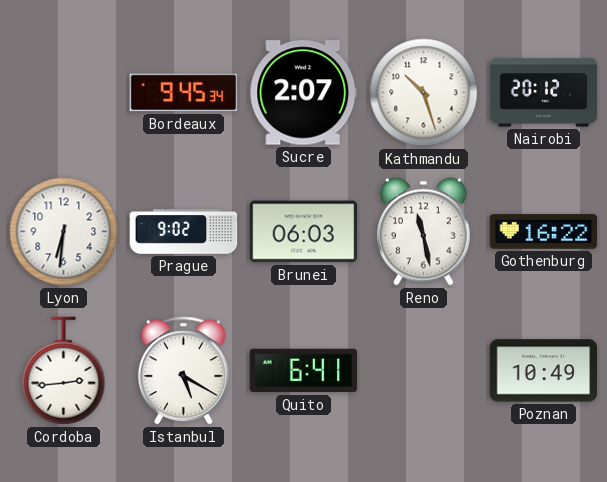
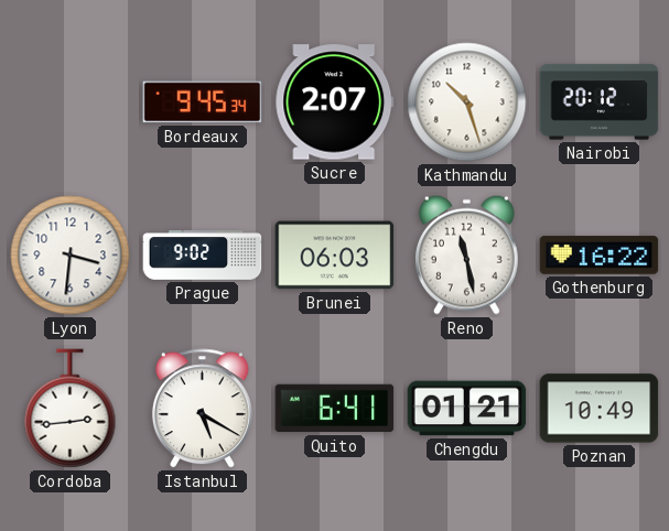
Lyon: 6:31 -> 3:31 (71, 256)
Chengdu: none -> 01:21 (467, 409)
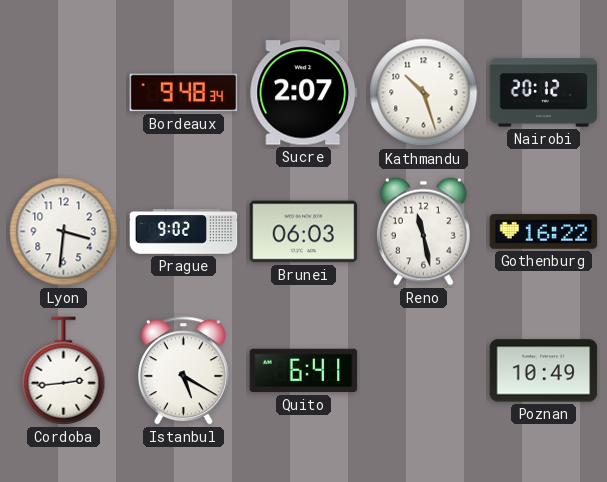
Bordeaux: 9:45 -> 9:48 (184, 93)
Chengdu: 01:21 -> none (467, 409)
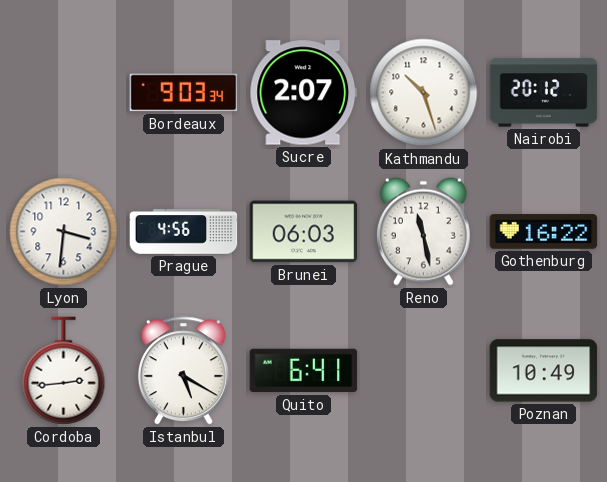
Bordeaux: 9:48 -> 9:03 (184, 93)
Prague: 9:02 -> 4:56 (184, 232)
